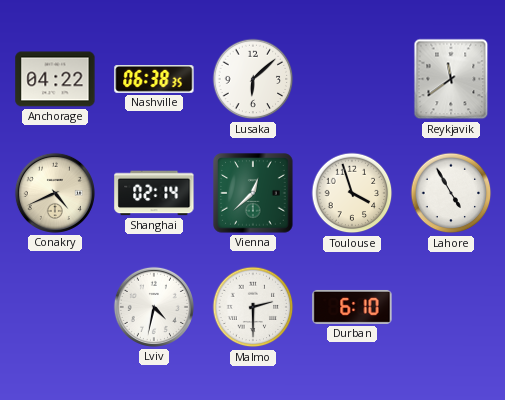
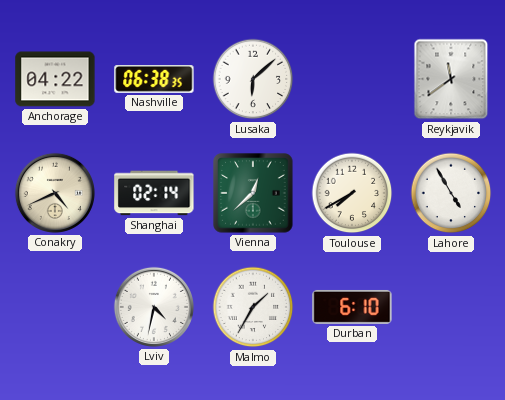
Toulouse: 3:57 -> 7:40 (352, 193)
Malmo: 2:30 -> 1:35 (253, 307)
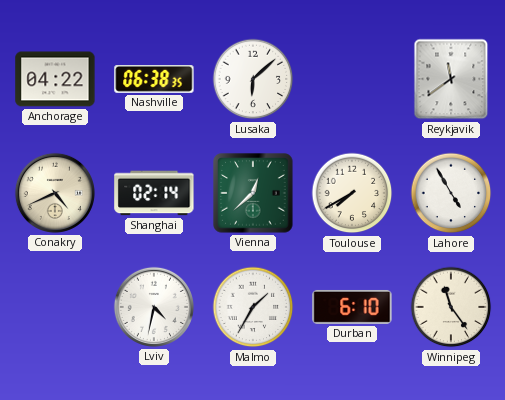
Winnipeg: none -> 11:24 (451, 307)
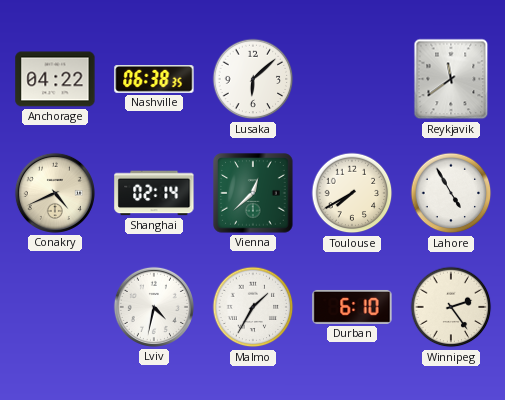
Winnipeg: 11:24 -> 2:24 (451, 307)
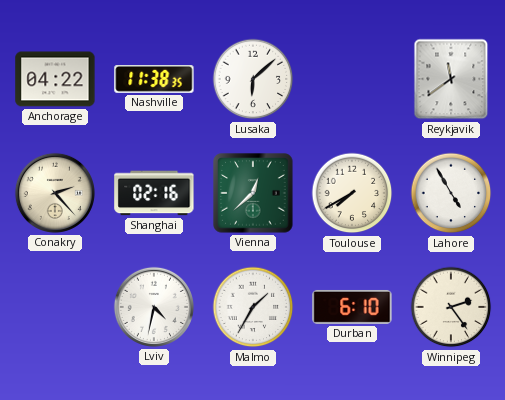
Nashville: 06:38 -> 11:38 (154, 80)
Conakry: 4:41 -> 2:23 (55, 193)
Shanghai: 02:14 -> 02:16 (154, 193)
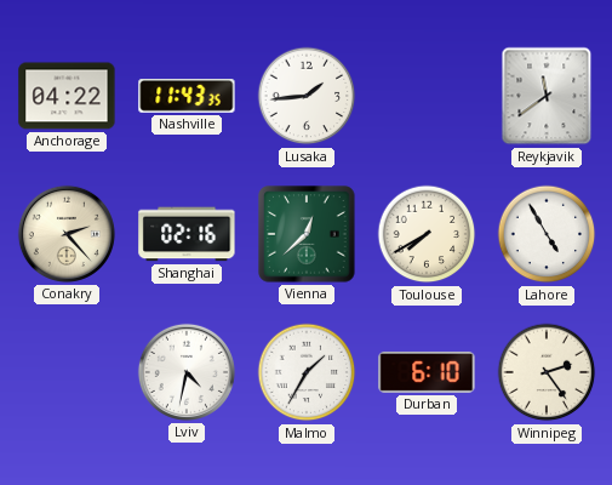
Nashville: 11:38 -> 11:43 (187, 97)
Lusaka: 6:08 -> 1:44 (307, 96)
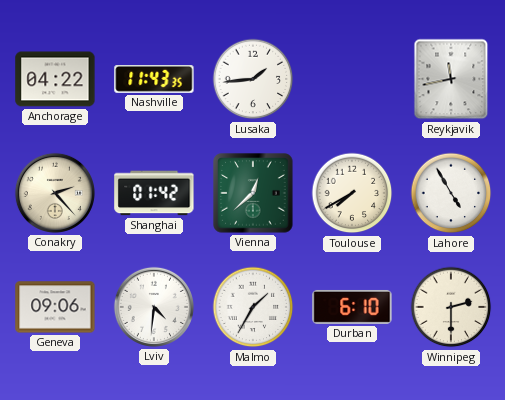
Reykjavik: 11:39 -> 11:43 (451, 79)
Shanghai: 02:16 -> 01:42 (154, 193)
Geneva: none -> 09:06 (55, 307)
Lviv: 4:32 -> 4:31 (154, 307)
Winnipeg: 2:24 -> 2:30 (451, 307)
